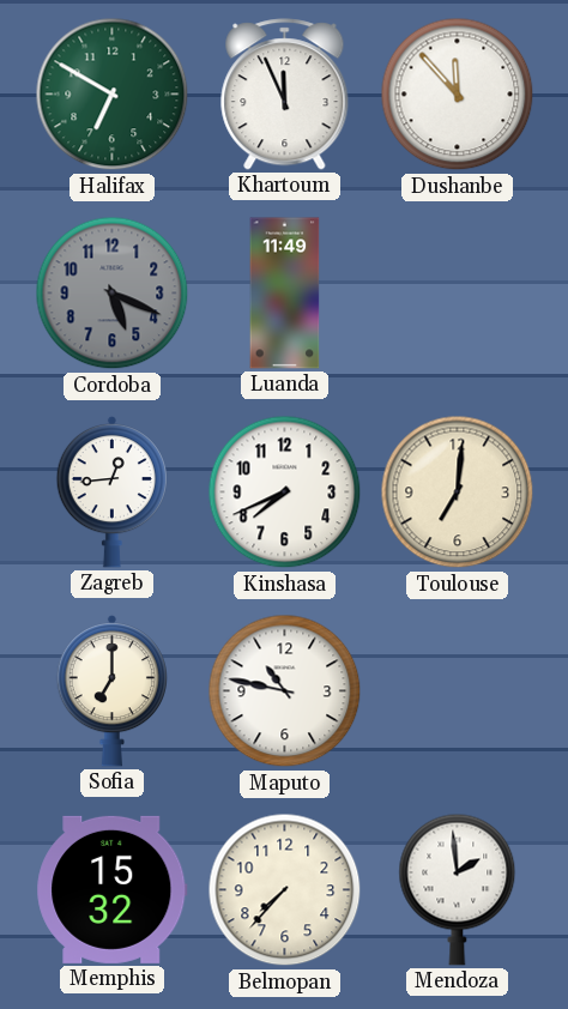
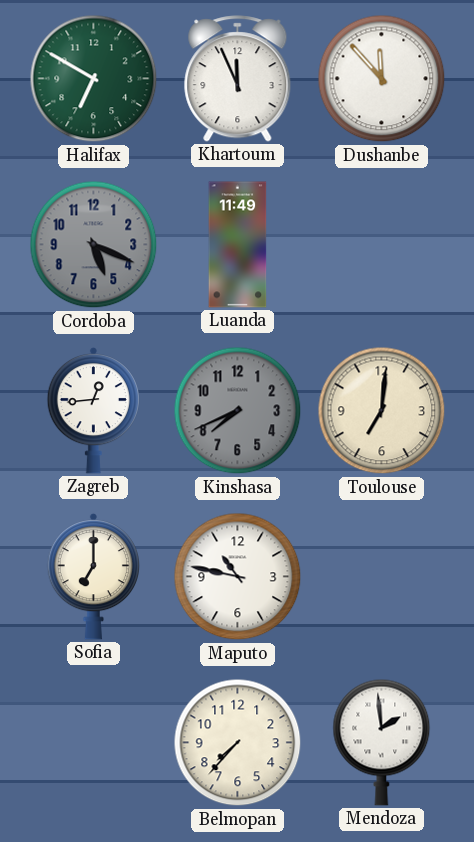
Kinshasa dial: white -> grey (238, 411)
Memphis: 15:32 -> none (113, 889)
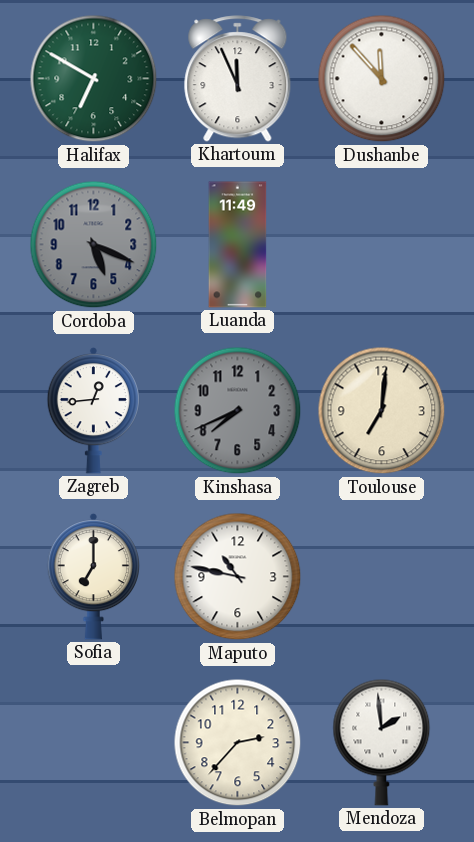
Belmopan: 7:37 -> 2:37 (238, 743)
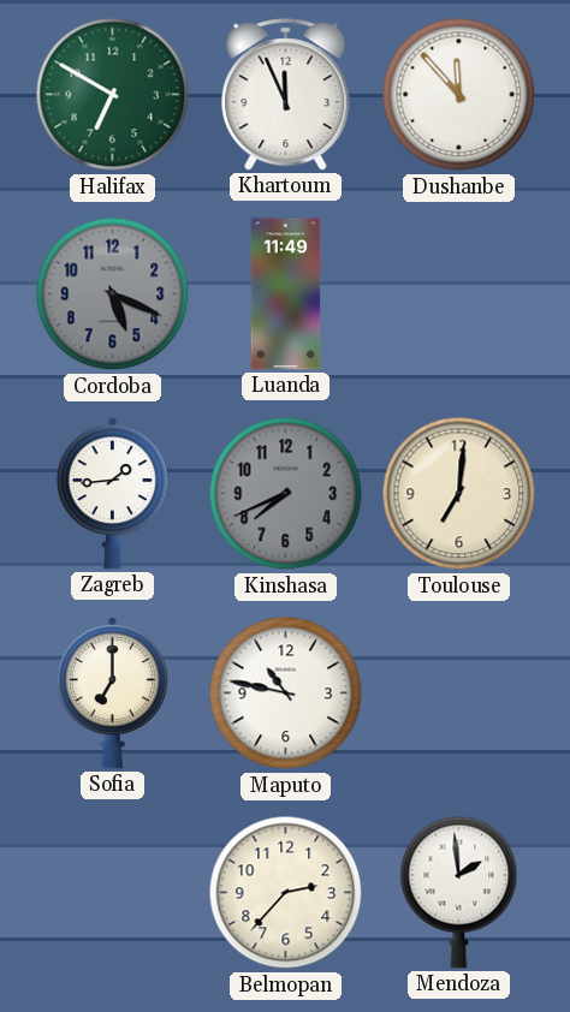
Zagreb: 12:44 -> 1:44 (112, 493)
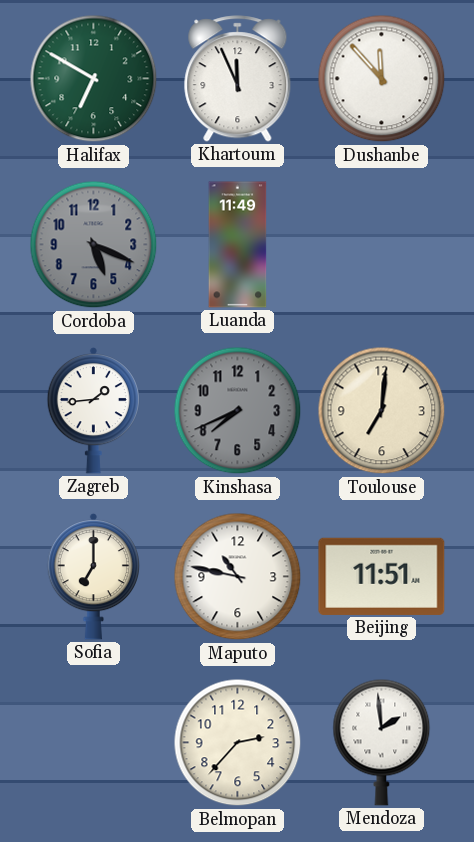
Beijing: none -> 11:51 (382, 576)
